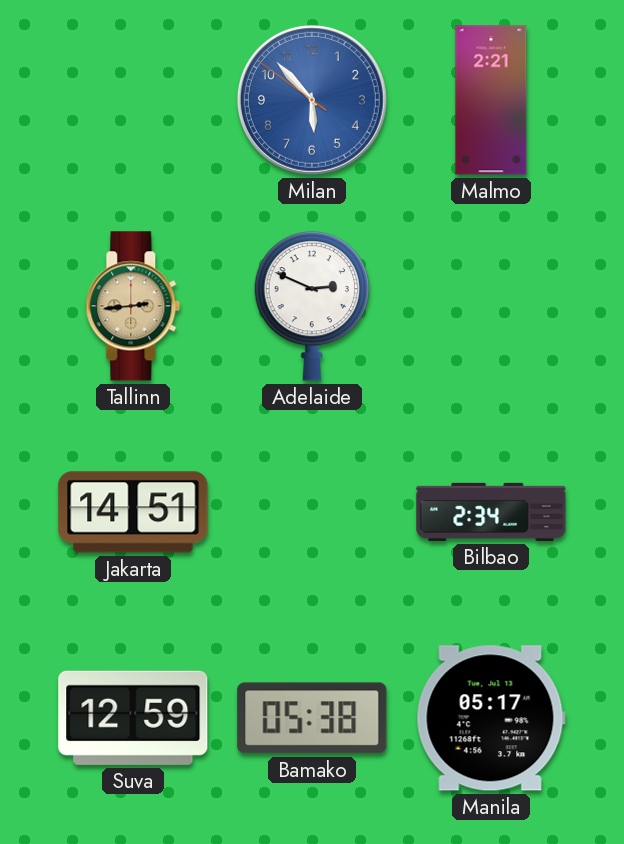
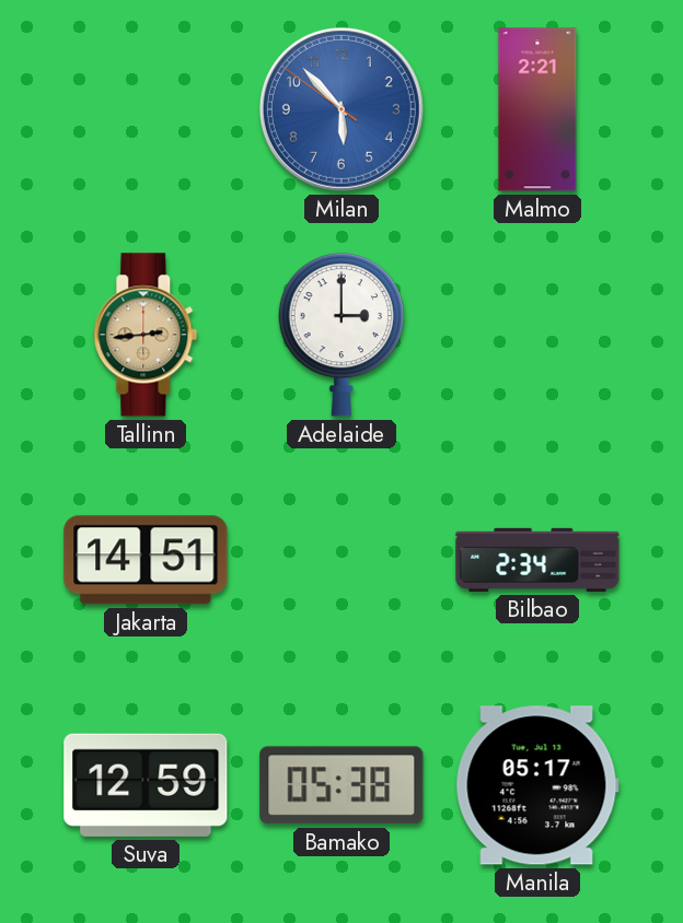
Adelaide: 2:49 -> 3:00 (342, 336)
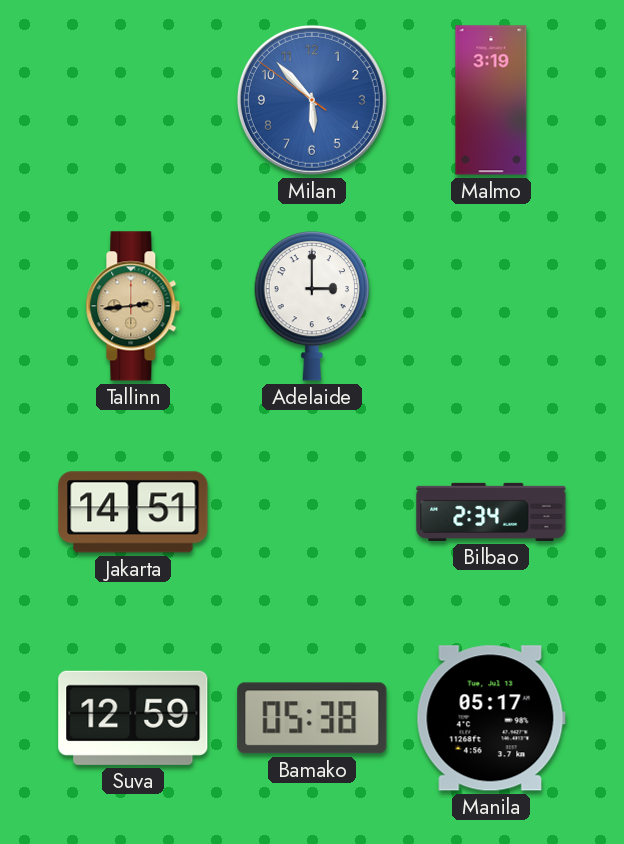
Malmo: 2:21 -> 3:19 (491, 100)
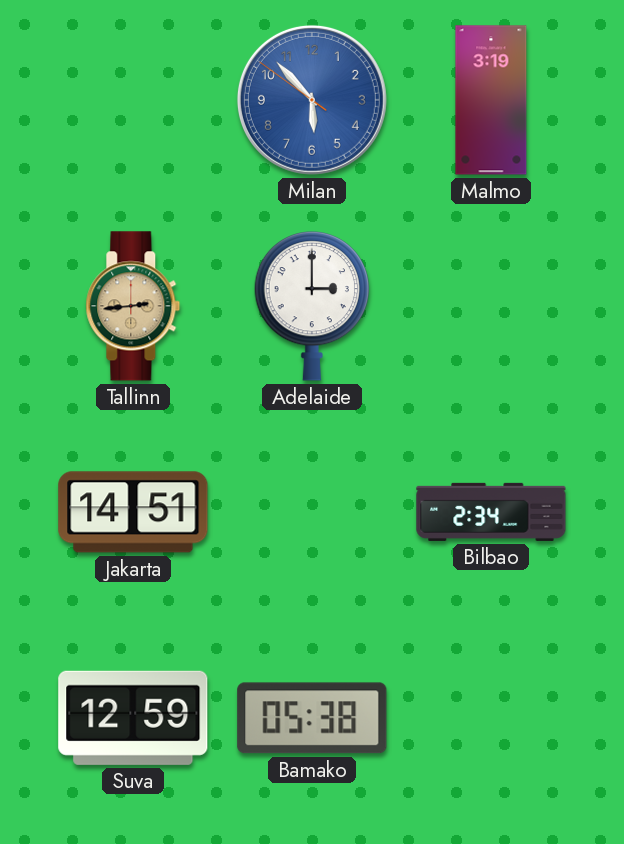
Manila: 05:17 -> none (491, 718)
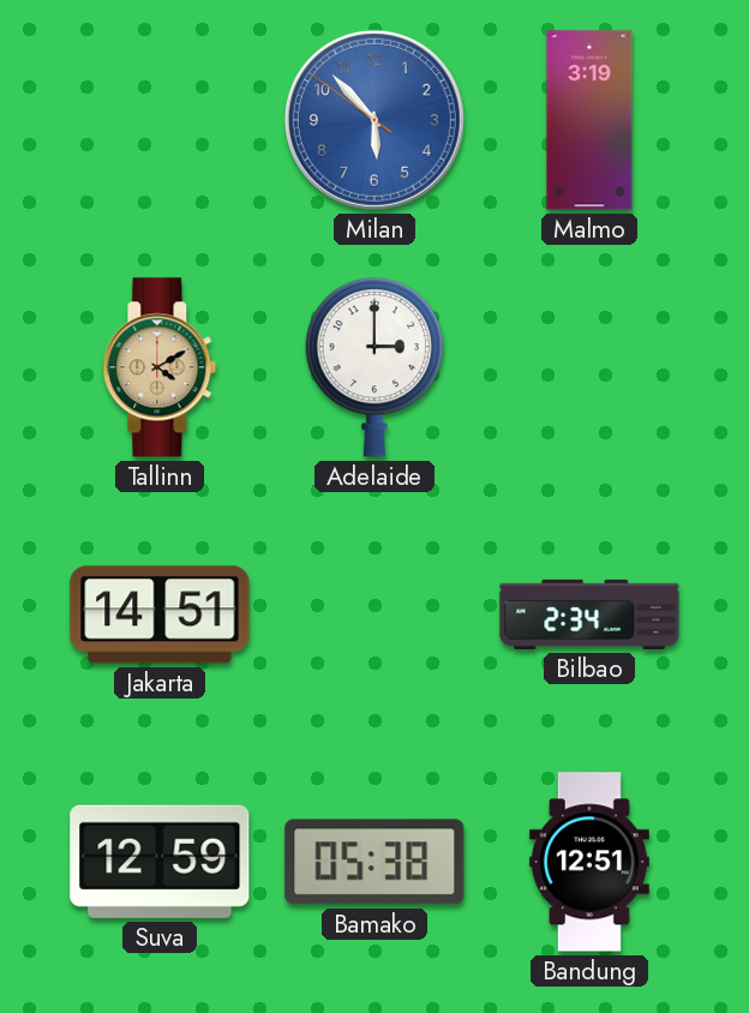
Tallinn: 2:44 -> 4:10 (160, 367)
Bandung: none -> 12:51 (589, 862)
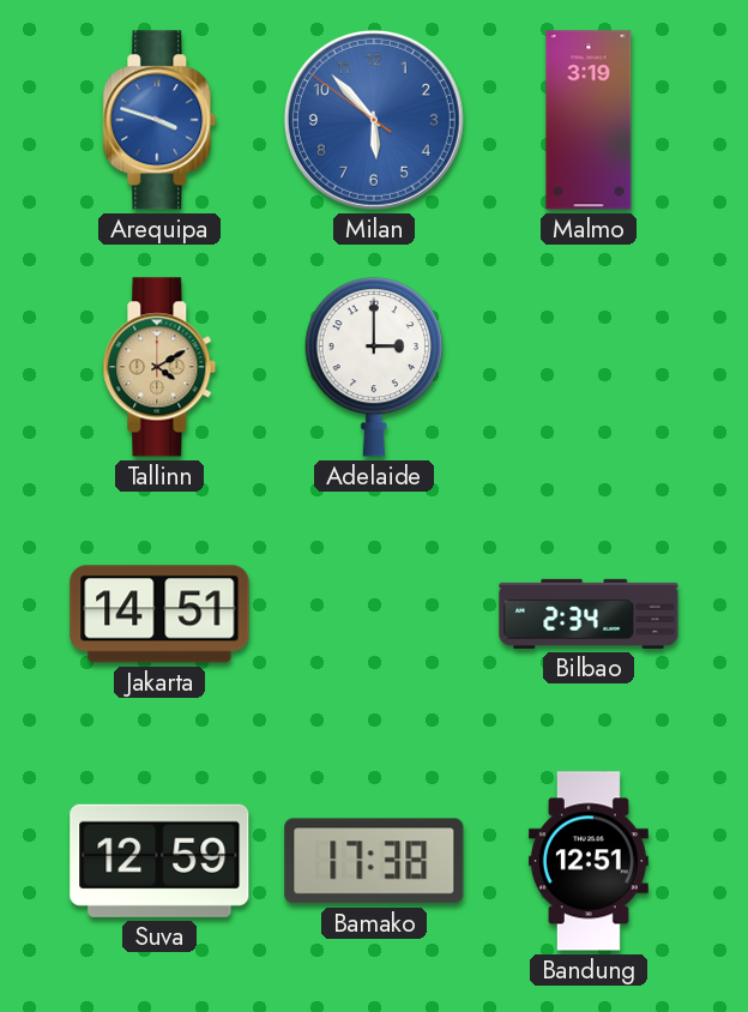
Arequipa: none -> 3:48 (159, 120)
Bamako: 05:38 -> 17:38 (374, 861)
